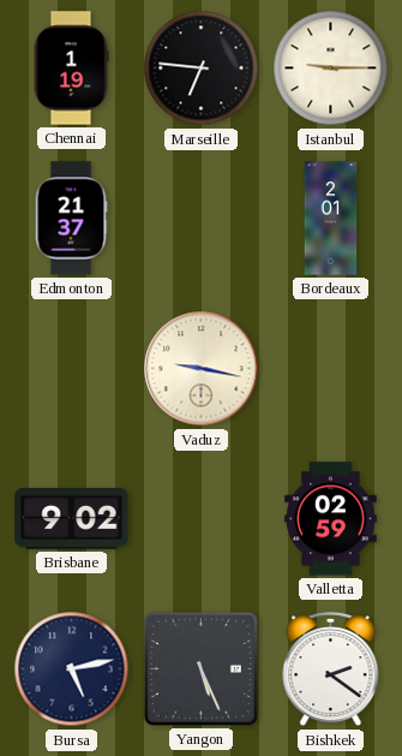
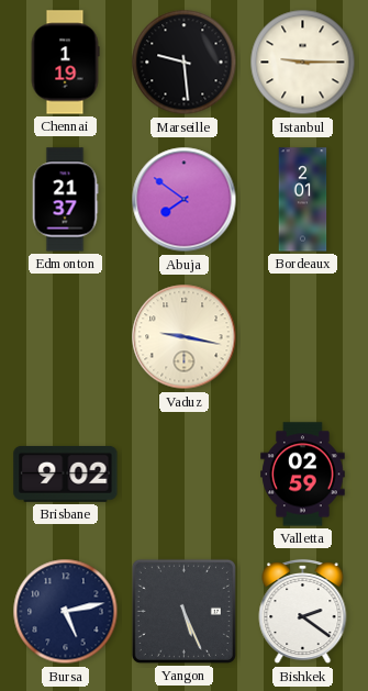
Marseille: 6:46 -> 9:29 (185, 63)
Abuja: none -> 7:51 (185, 200)
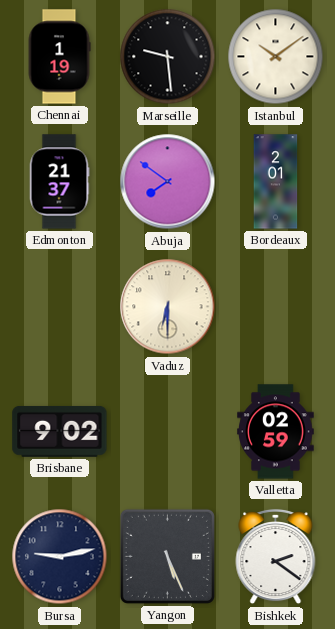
Istanbul: 9:15 -> 10:09 (276, 57)
Vaduz: 9:17 -> 6:30 (168, 307)
Bursa: 5:13 -> 9:13 (60, 557)
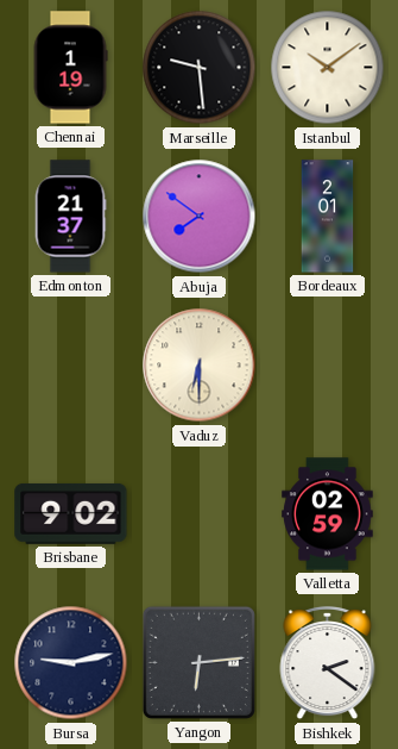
Yangon: 5:26 -> 6:14 (198, 662)
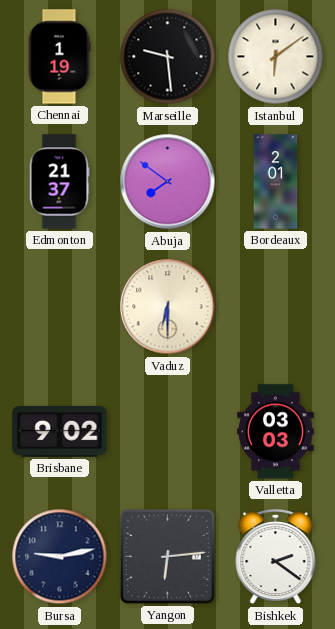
Istanbul: 10:09 -> 6:09 (276, 57)
Valletta: 02:59 -> 03:03 (276, 432)
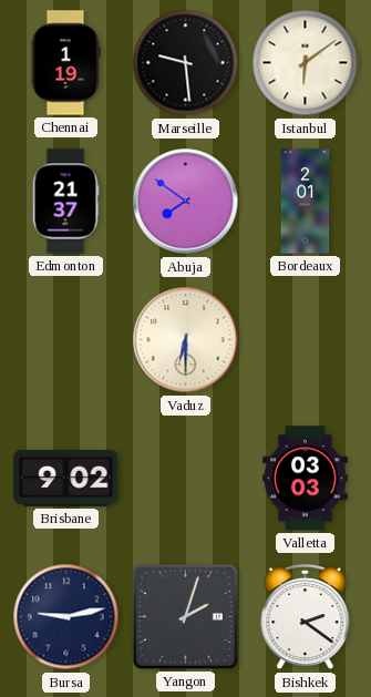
Yangon: 6:14 -> 2:03 (185, 616)
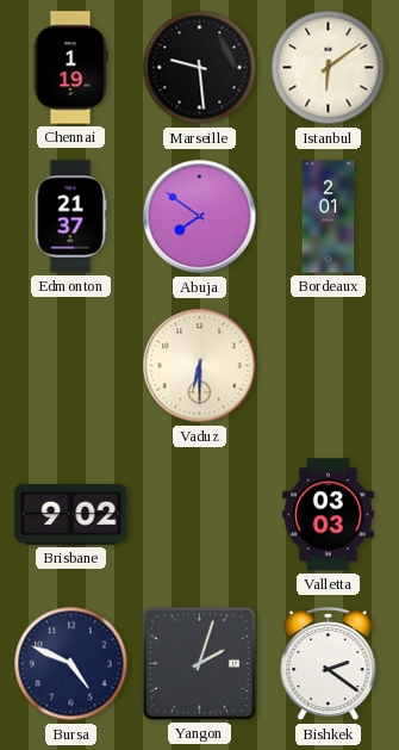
Bursa: 9:13 -> 4:49 (71, 664)
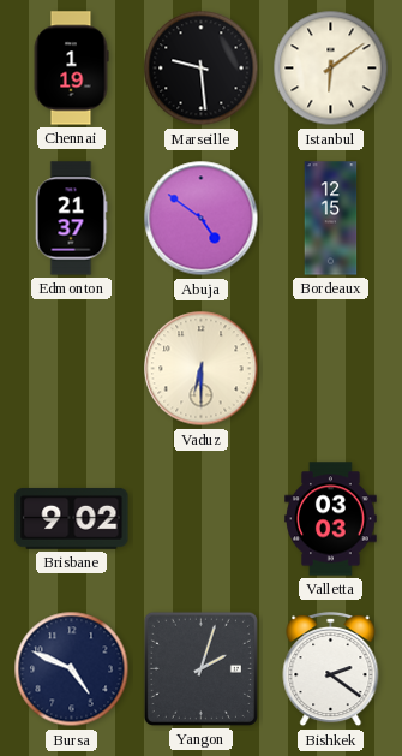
Abuja: 7:51 -> 4:51 (202, 219)
Bordeaux: 2:01 -> 12:15 (331, 219)
